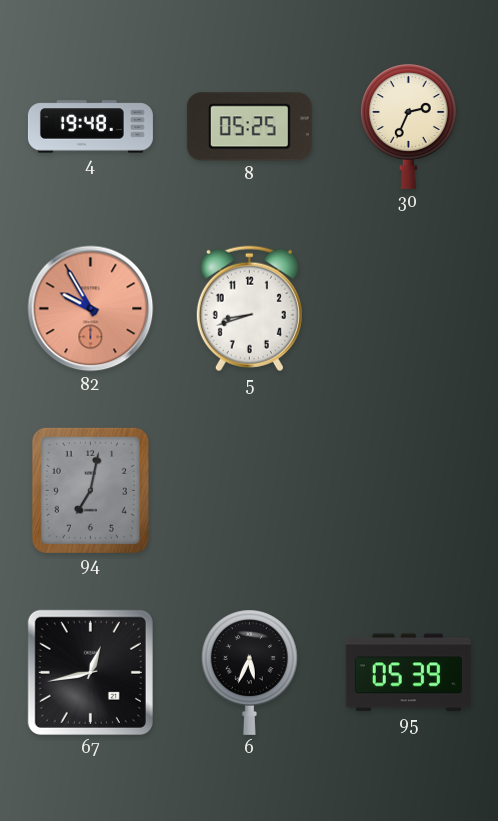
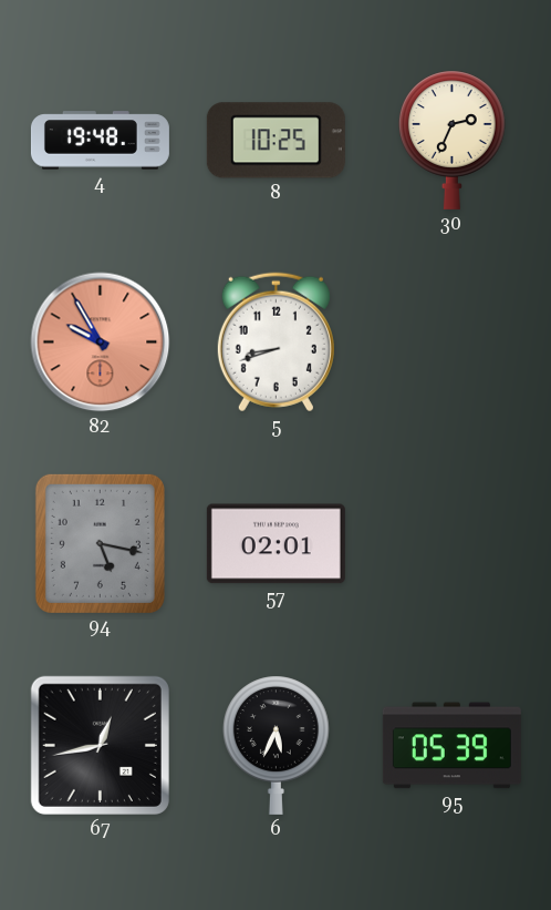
8: 05:25 -> 10:25 (275, 141)
94: 7:02 -> 5:17 (100, 543)
57: none -> 02:01 (275, 544)
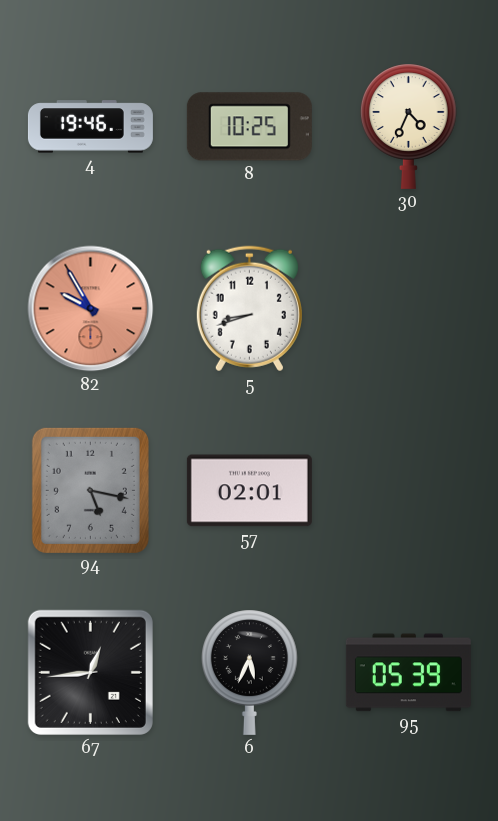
4: 19:48 -> 19:46 (90, 127)
30: 2:34 -> 4:34 (408, 126)
67: 12:43 -> 12:44 (90, 672)
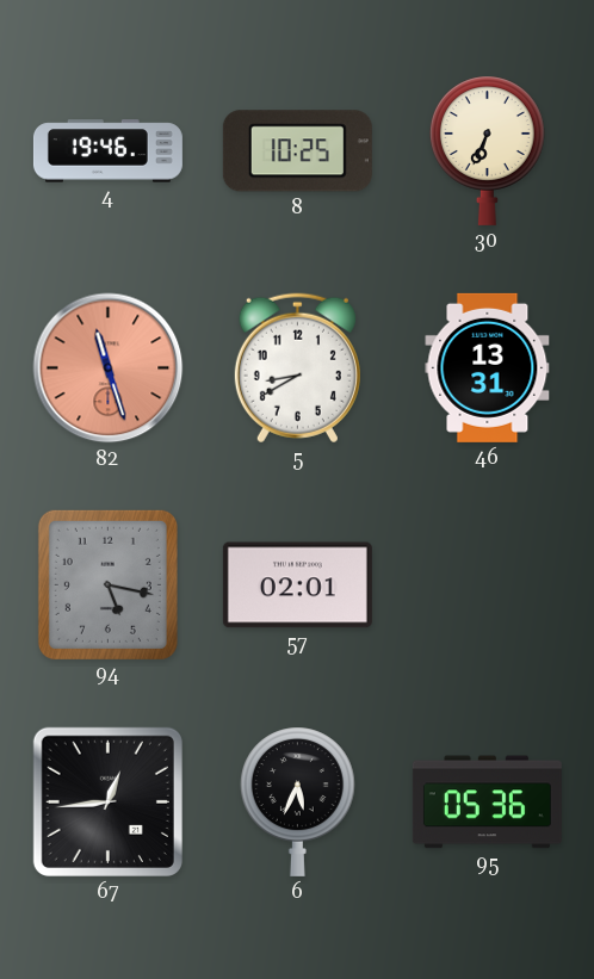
30: 4:34 -> 6:34 (487, 150)
82: 9:55 -> 11:27 (109, 368)
5: 8:42 -> 8:40 (297, 368)
46: none -> 13:31 (488, 367)
95: 05:39 -> 05:36 (487, 803)
